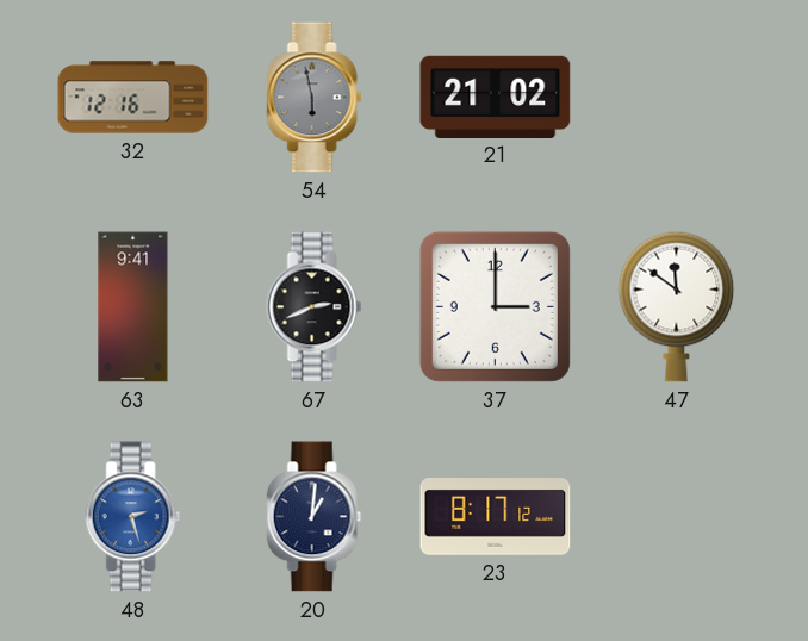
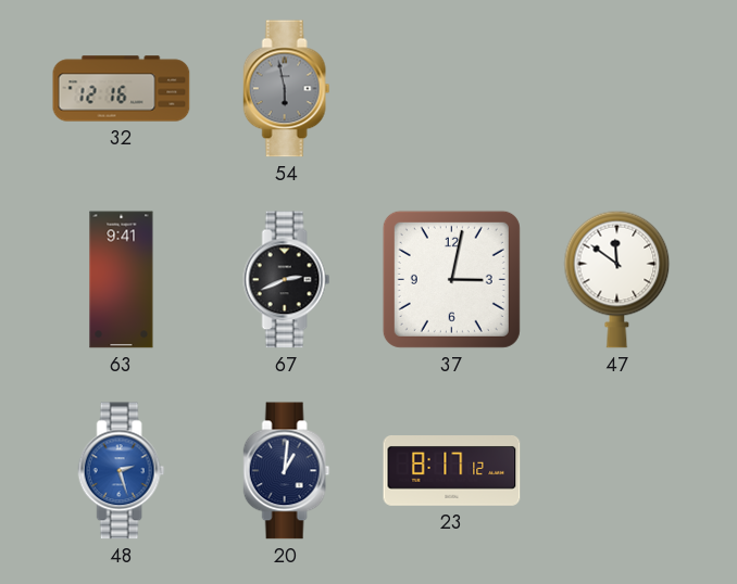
21: 21:02 -> none (496, 97)
37: 3:00 -> 3:02 (451, 279)
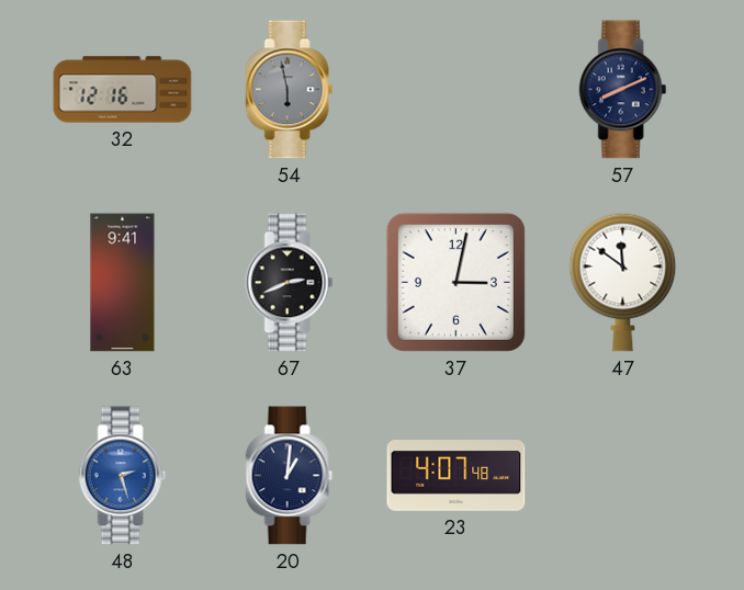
57: none -> 8:11 (623, 90)
23: 8:17 -> 4:07 (456, 476)
